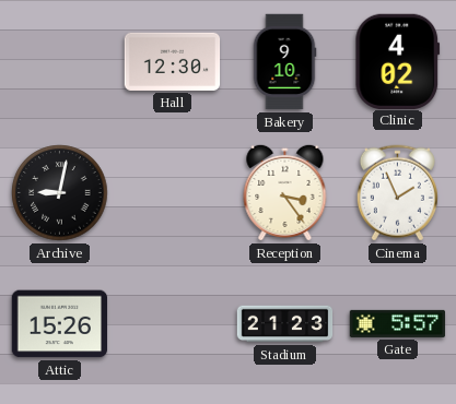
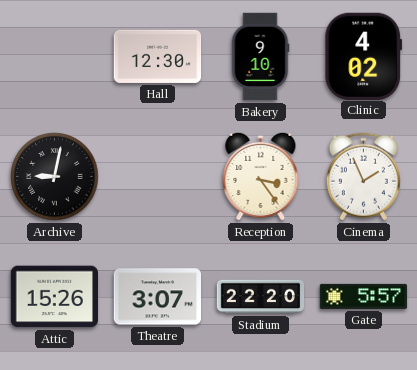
Theatre: none -> 3:07 (157, 297)
Stadium: 21:23 -> 22:20 (261, 297)
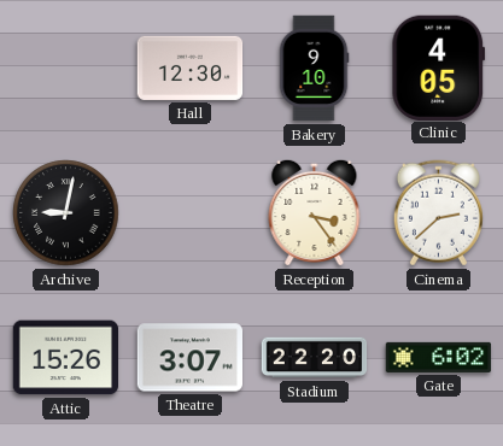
Clinic: 4:02 -> 4:05 (439, 68)
Cinema: 1:56 -> 2:38 (438, 213)
Gate: 5:57 -> 6:02 (439, 357)
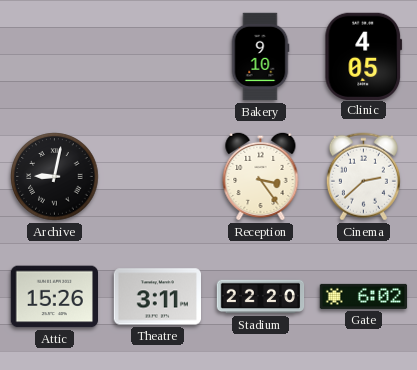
Hall: 12:30 -> none (191, 68)
Theatre: 3:07 -> 3:11 (157, 297)
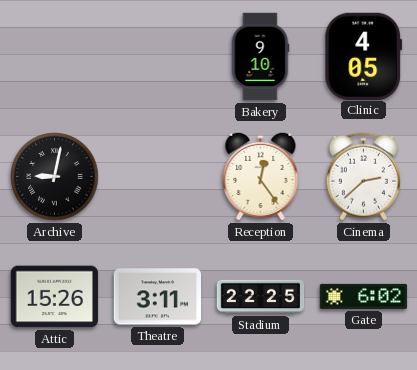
Reception: 3:24 -> 12:24 (261, 176)
Stadium: 22:20 -> 22:25 (261, 297)
